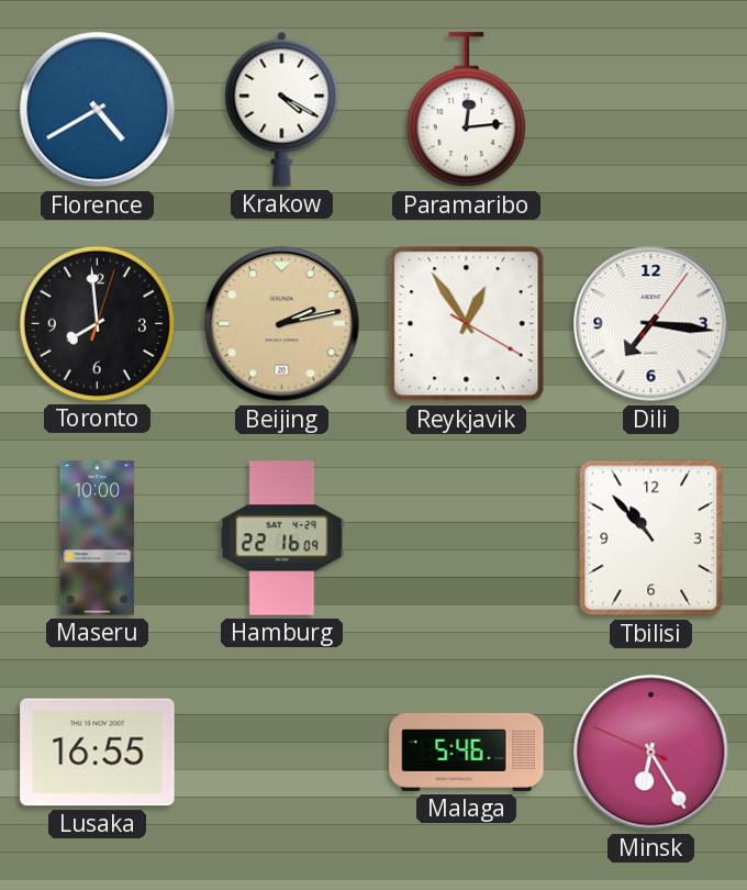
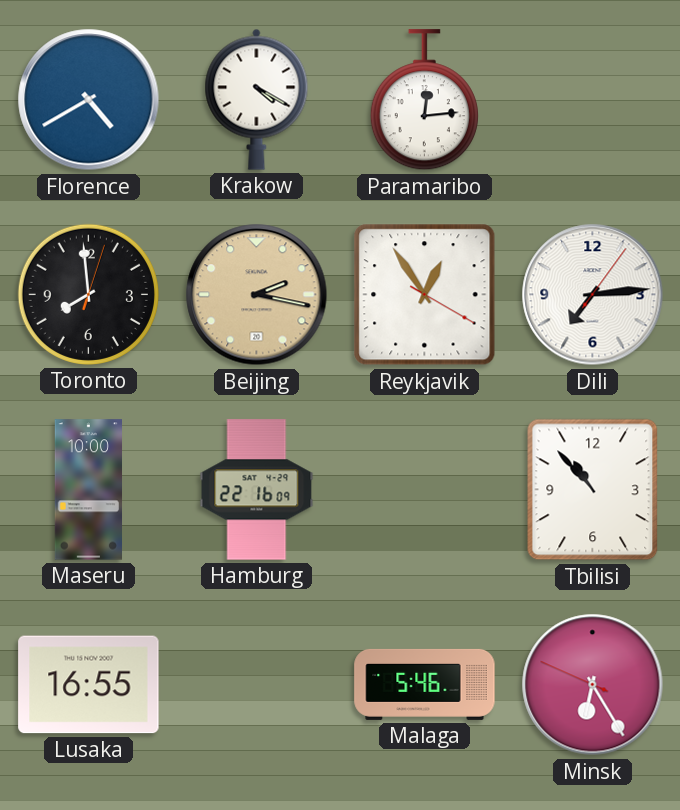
Beijing: 2:13 -> 2:17 (257, 295)
Dili: 7:16 -> 7:14 (593, 295)
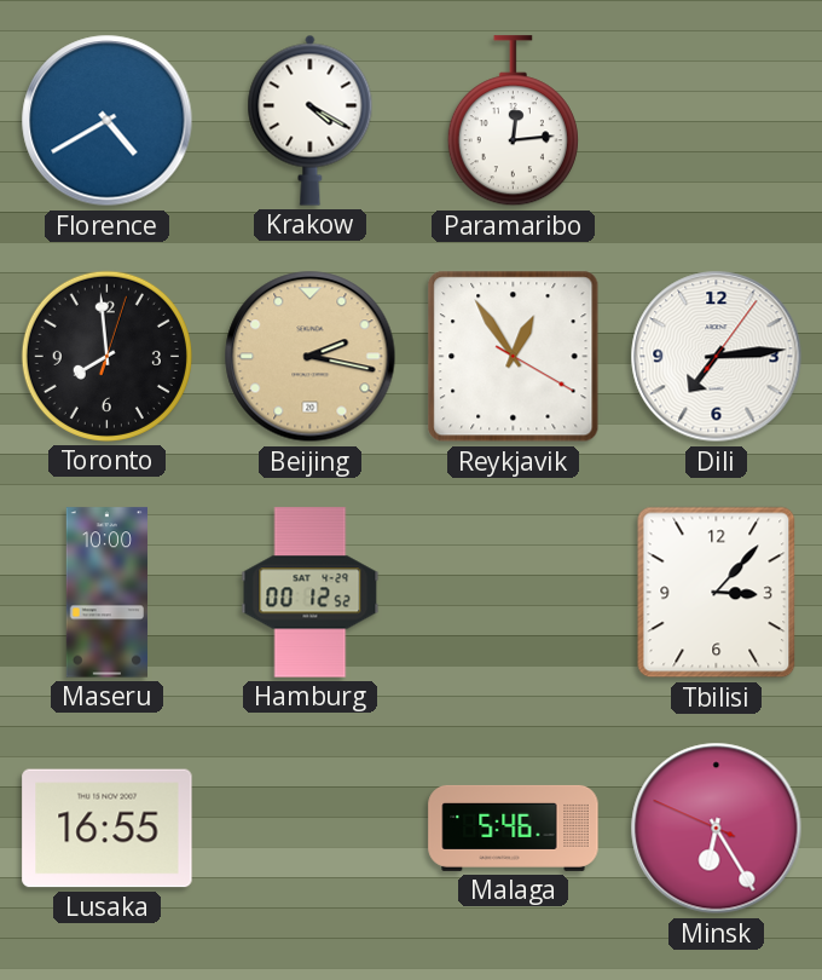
Hamburg: 22:16 -> 00:12 (311, 593)
Tbilisi: 10:53 -> 3:07 (717, 593)
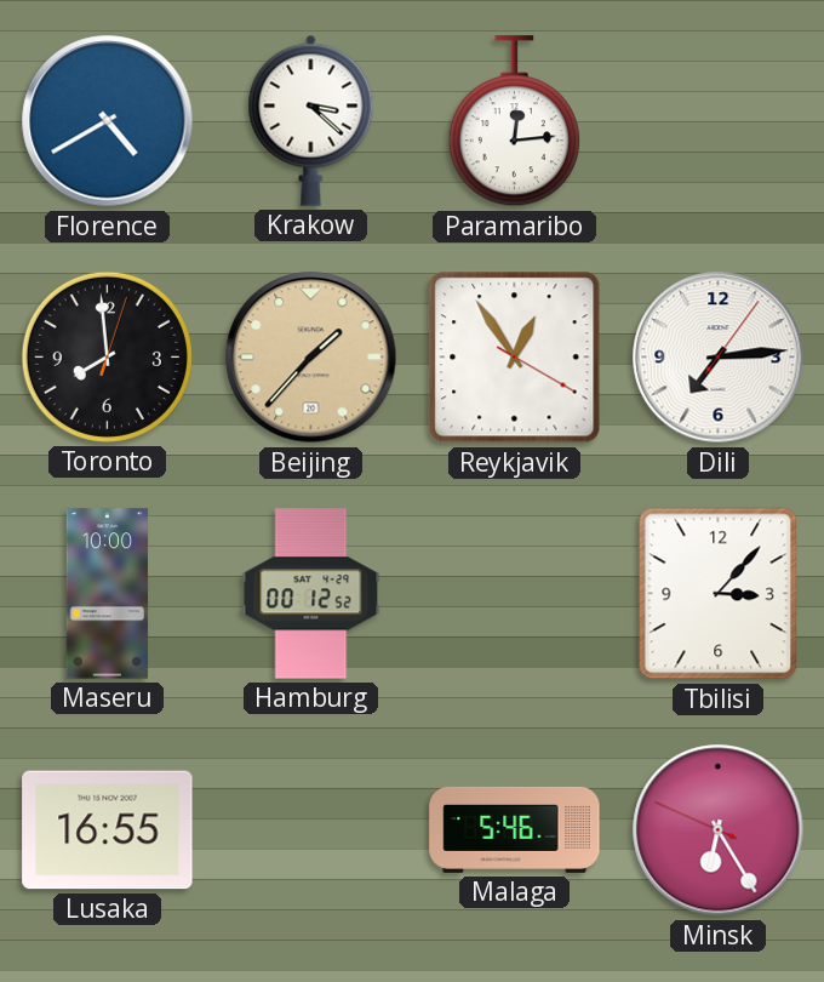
Krakow: 4:20 -> 3:22 (311, 120)
Beijing: 2:17 -> 1:37 (311, 358)
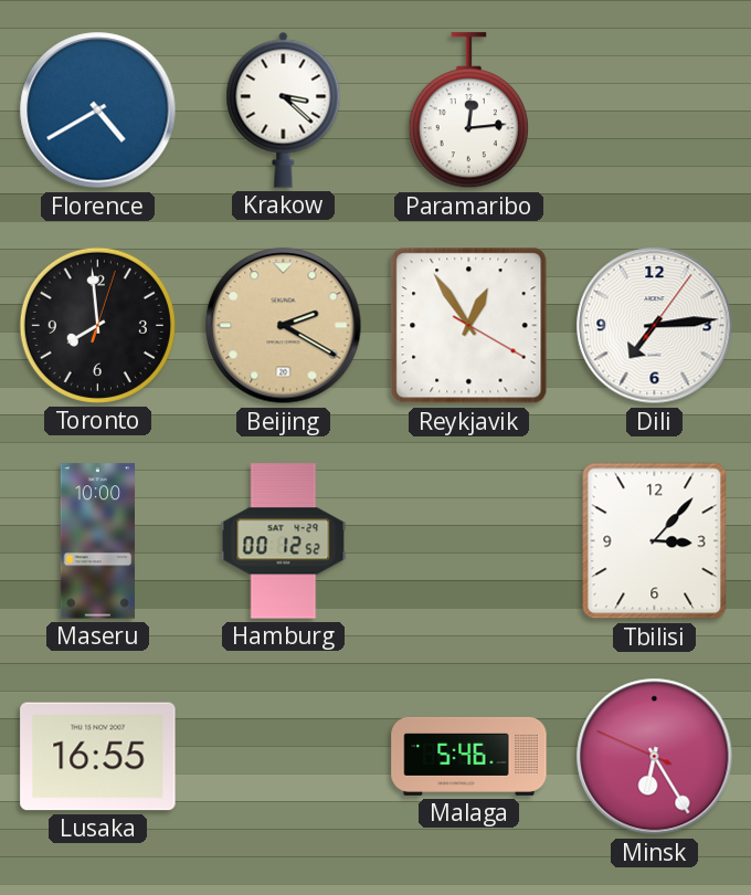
Beijing: 1:37 -> 2:20 (284, 326)
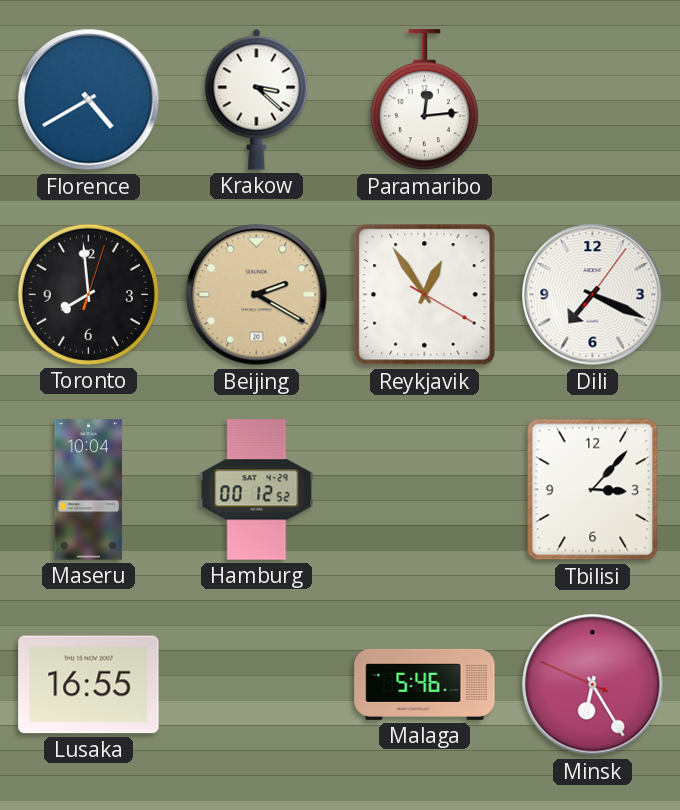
Dili: 7:14 -> 7:19 (593, 295)
Maseru: 10:00 -> 10:04 (88, 490)
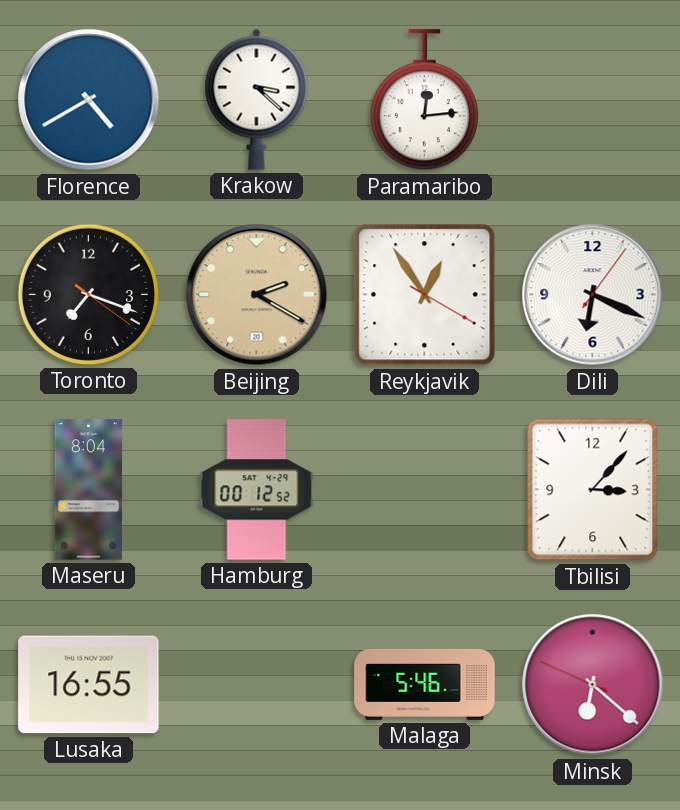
Toronto: 7:59 -> 7:18 (88, 294)
Dili: 7:19 -> 6:19 (593, 295)
Maseru: 10:04 -> 8:04 (88, 490)
Minsk: 6:24 -> 6:21 (593, 685)
